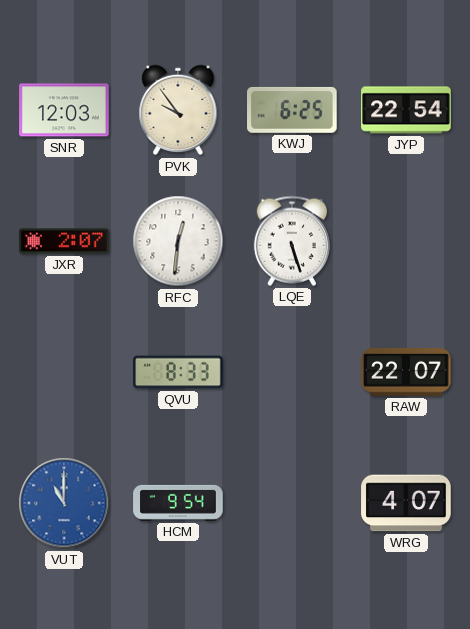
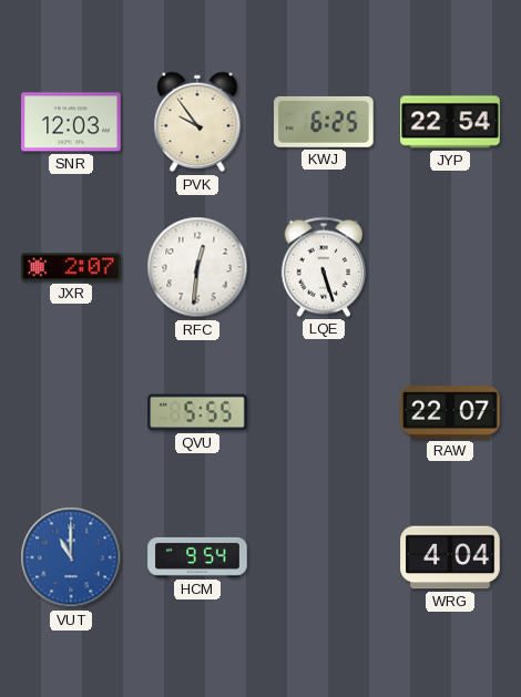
QVU: 8:33 -> 5:55 (197, 412)
WRG: 4:07 -> 4:04 (450, 557)
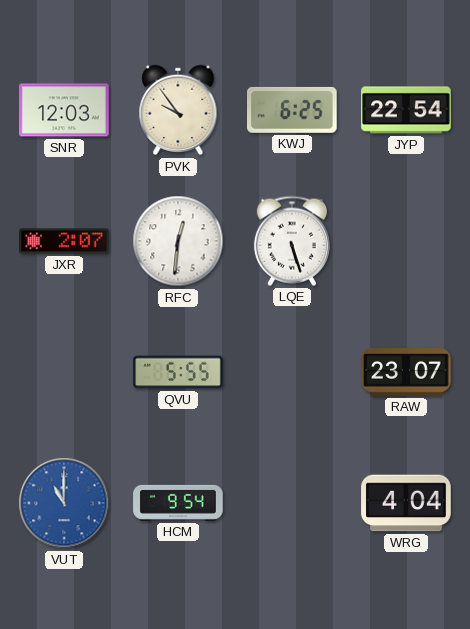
RAW: 22:07 -> 23:07 (406, 372)
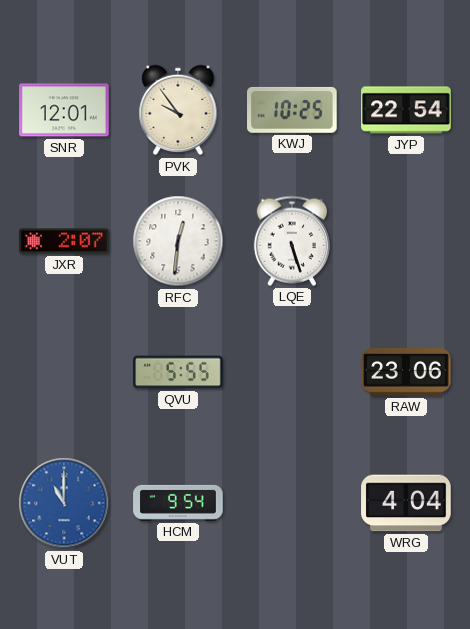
SNR: 12:03 -> 12:01 (64, 110)
KWJ: 6:25 -> 10:25 (293, 110)
RAW: 23:07 -> 23:06 (406, 372)
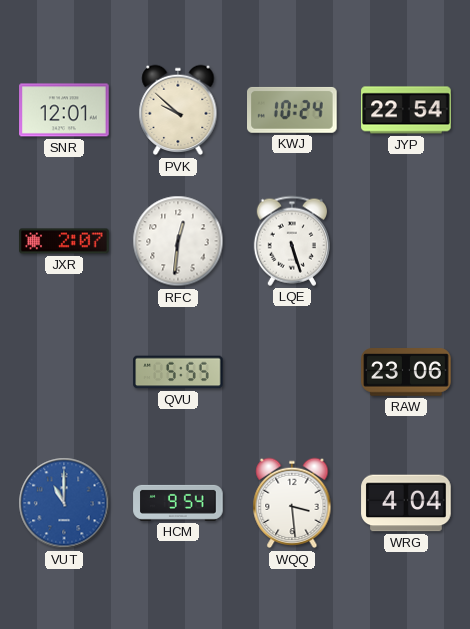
PVK: 9:54 -> 9:52 (178, 110)
KWJ: 10:25 -> 10:24 (293, 110)
WQQ: none -> 3:29 (292, 503)
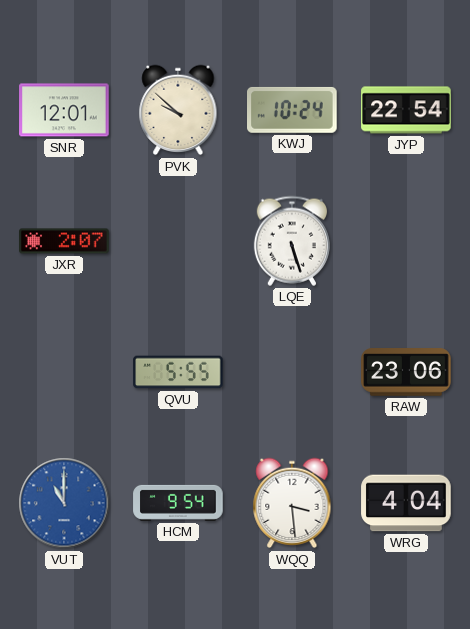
RFC: 12:31 -> none (178, 241)
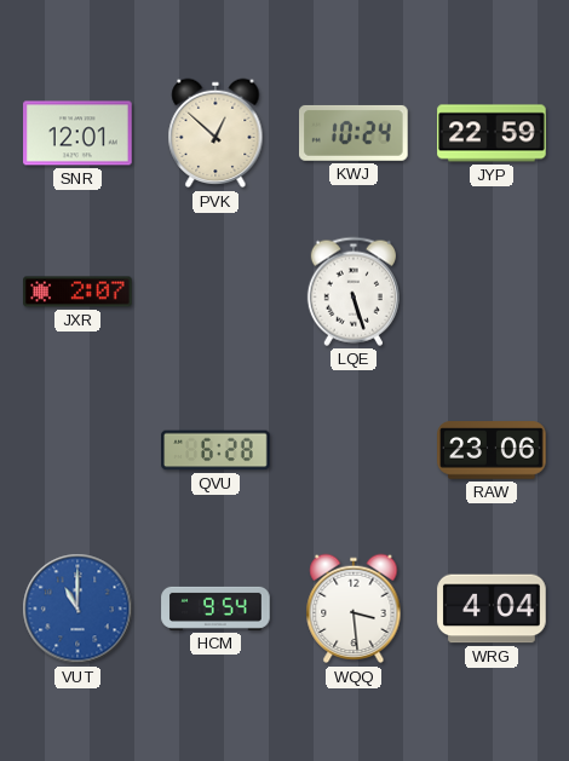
PVK: 9:52 -> 12:52 (215, 133)
JYP: 22:54 -> 22:59 (492, 133)
QVU: 5:55 -> 6:28 (215, 450)
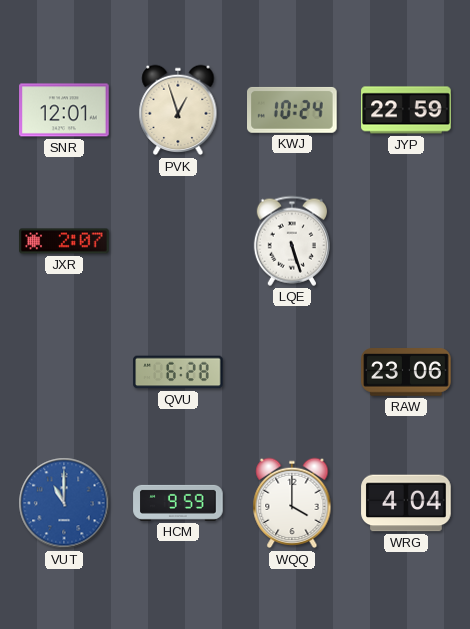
PVK: 12:52 -> 12:57 (178, 110)
HCM: 9:54 -> 9:59 (178, 503)
WQQ: 3:29 -> 4:00 (292, 503)
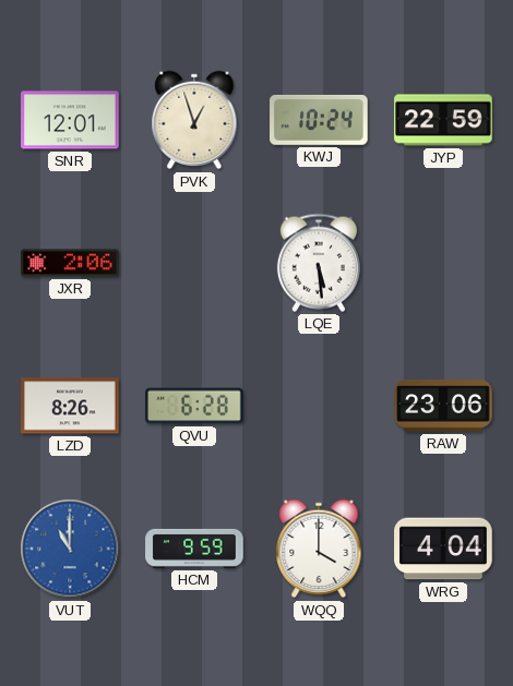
JXR: 2:07 -> 2:06 (70, 263)
LQE: 5:27 -> 5:29 (319, 263)
LZD: none -> 8:26 (70, 406)
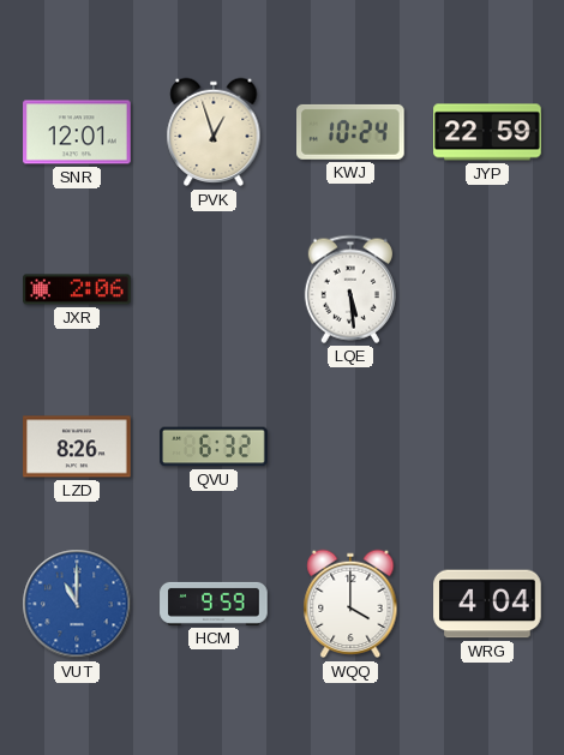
QVU: 6:28 -> 6:32 (214, 447)
RAW: 23:06 -> none (443, 406)
